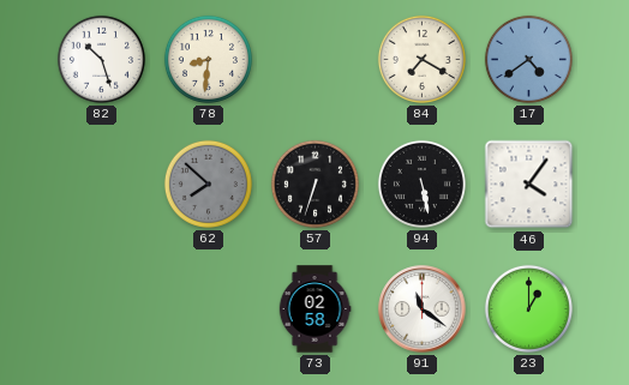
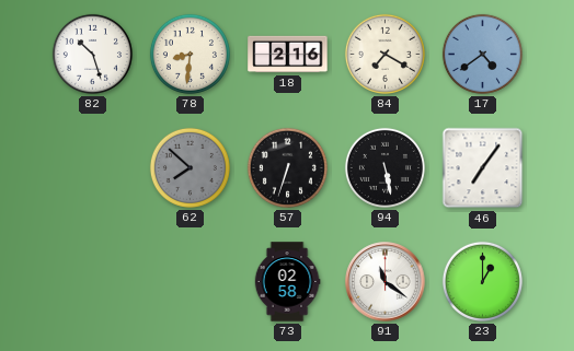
18: none -> 2:16 (288, 55)
46: 4:06 -> 7:06 (483, 168)
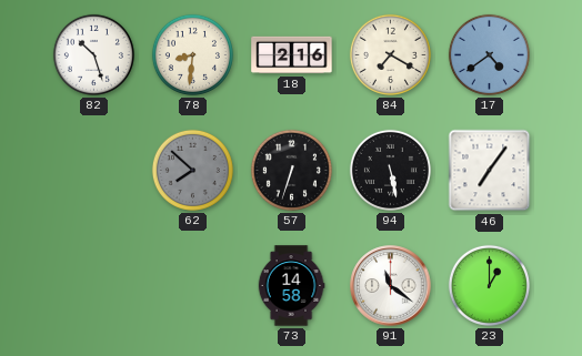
73: 02:58 -> 14:58 (291, 286)
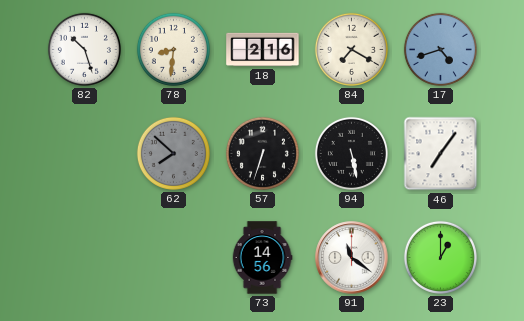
17: 4:39 -> 4:42 (440, 49)
73: 14:58 -> 14:56 (262, 258)
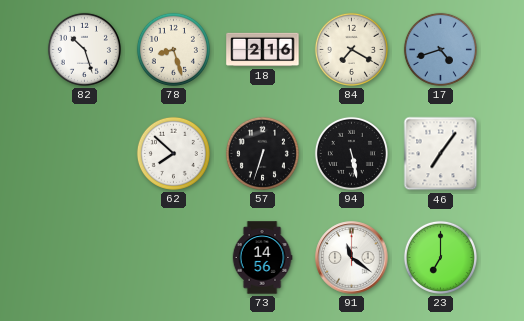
78: 8:31 -> 8:27 (173, 49)
62 dial: grey -> white (173, 153)
23: 1:00 -> 7:00 (440, 257)
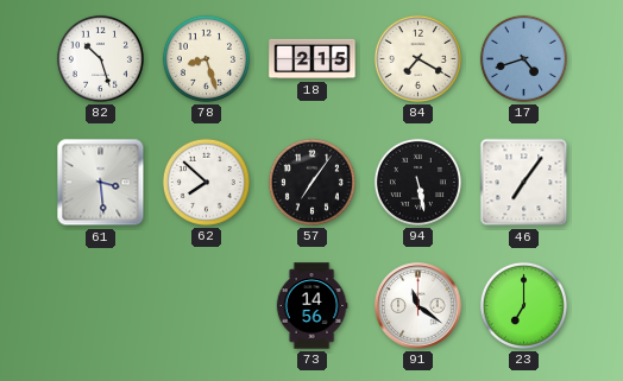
18: 2:16 -> 2:15 (313, 59)
61: none -> 3:29 (101, 183)
57: 6:33 -> 7:06 (311, 182)
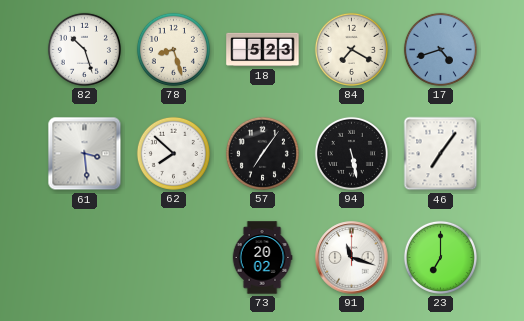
18: 2:15 -> 5:23 (263, 50)
73: 14:56 -> 20:02 (262, 258)
91: 11:21 -> 11:18 (352, 258)
